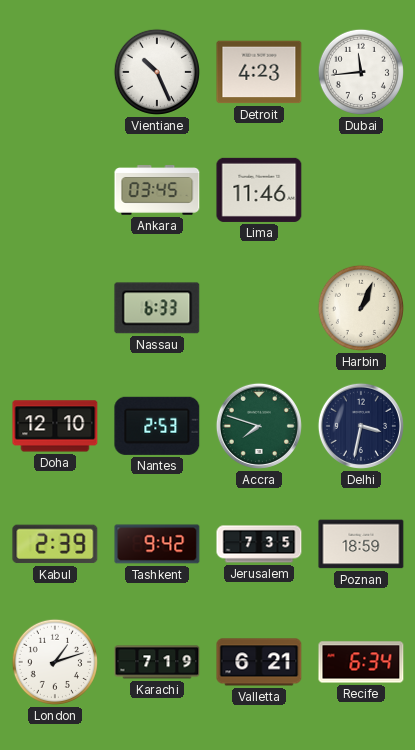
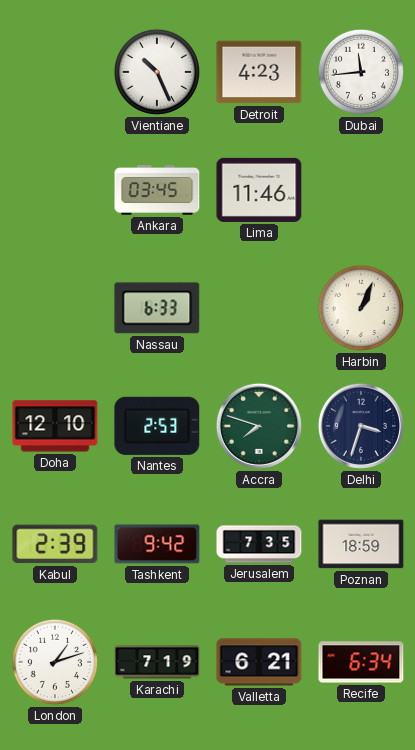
Delhi: 3:32 -> 3:33 (361, 426)
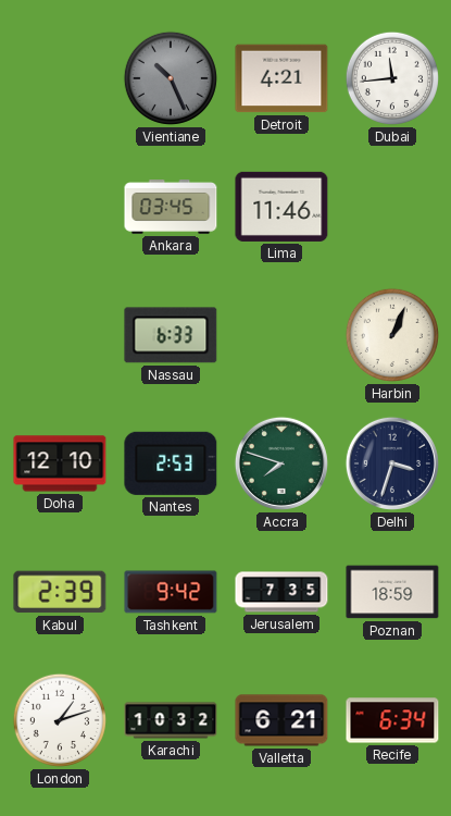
Vientiane dial: white -> grey (171, 78)
Detroit: 4:23 -> 4:21 (281, 78)
Karachi: 7:19 -> 10:32 (171, 720)
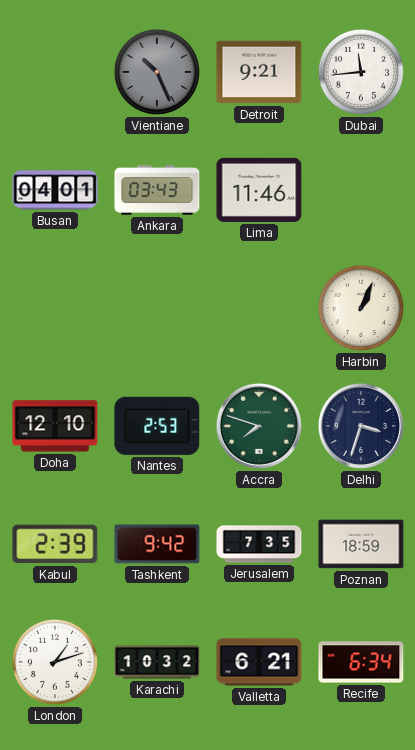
Detroit: 4:21 -> 9:21 (259, 72)
Busan: none -> 04:01 (55, 190)
Ankara: 03:45 -> 03:43 (157, 190)
Nassau: 6:33 -> none (171, 335)
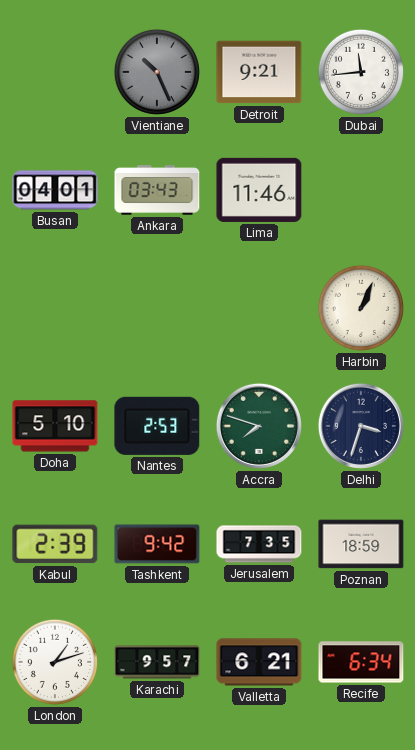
Doha: 12:10 -> 5:10 (55, 426)
Karachi: 10:32 -> 9:57 (157, 662)
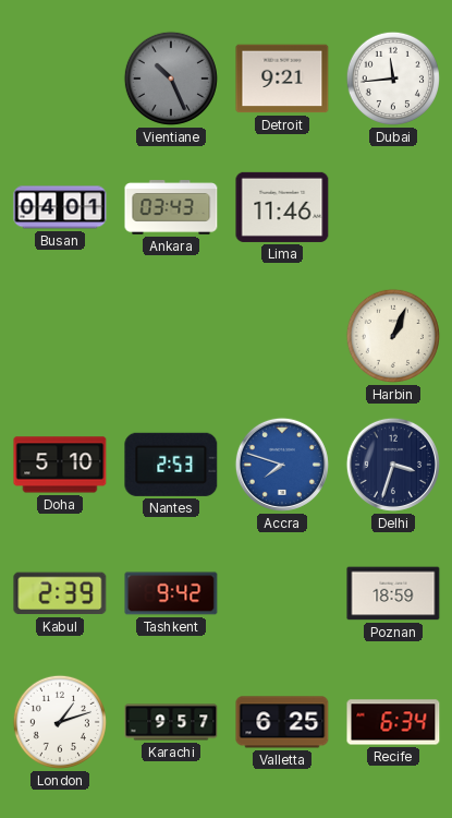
Accra dial: green -> blue (282, 465)
Jerusalem: 7:35 -> none (259, 544)
Valletta: 6:21 -> 6:25 (282, 722)
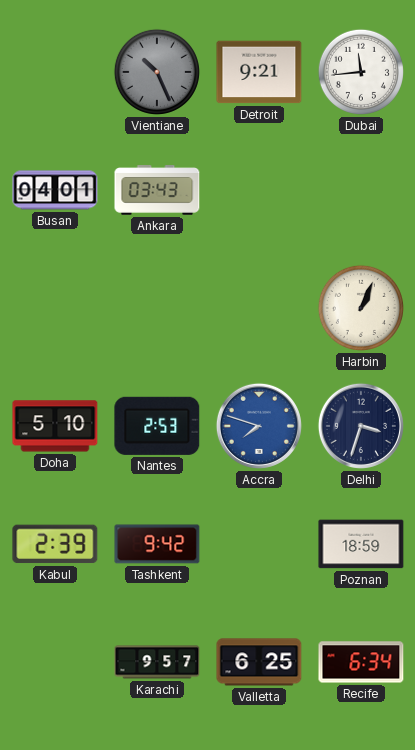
Lima: 11:46 -> none (282, 207)
London: 1:12 -> none (60, 722)
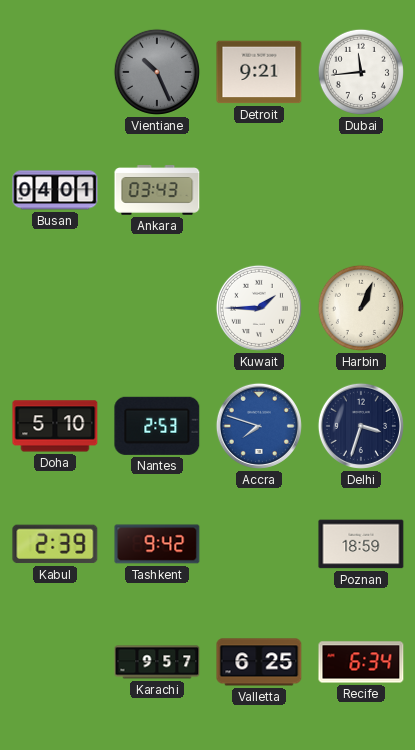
Kuwait: none -> 1:45 (259, 308)
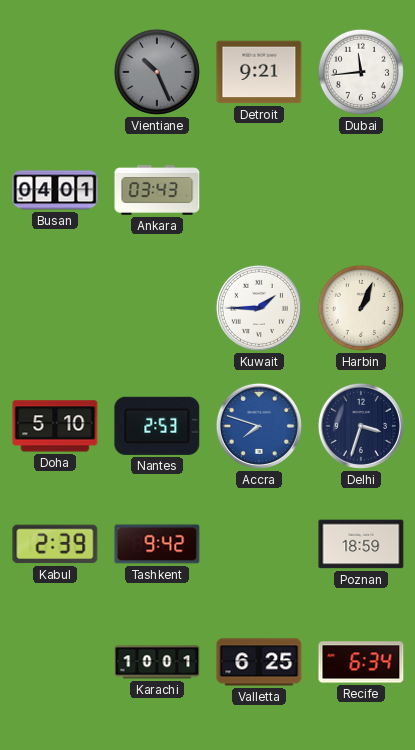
Karachi: 9:57 -> 10:01 (157, 662)
